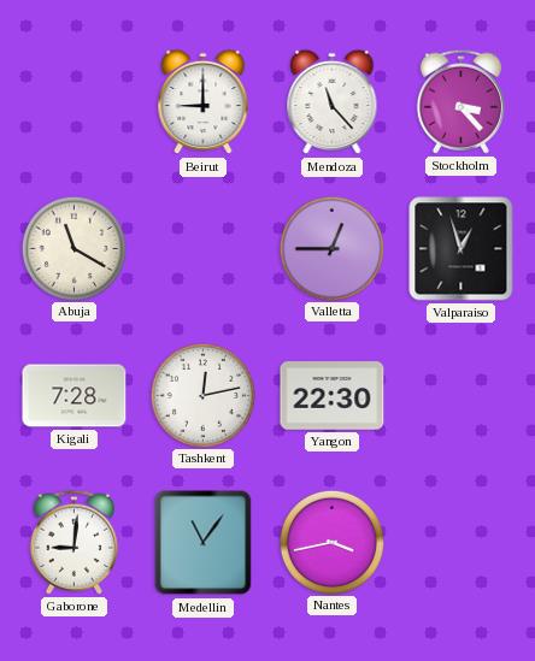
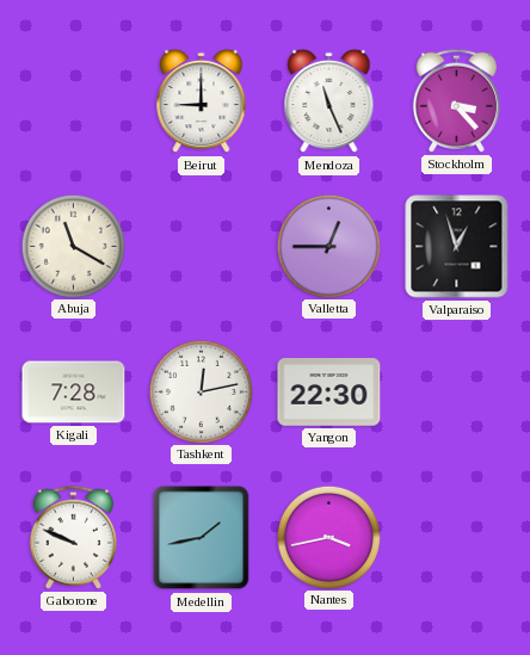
Mendoza: 11:23 -> 11:26 (329, 101)
Gaborone: 9:01 -> 9:49 (73, 537)
Medellin: 11:06 -> 1:43 (202, 538)
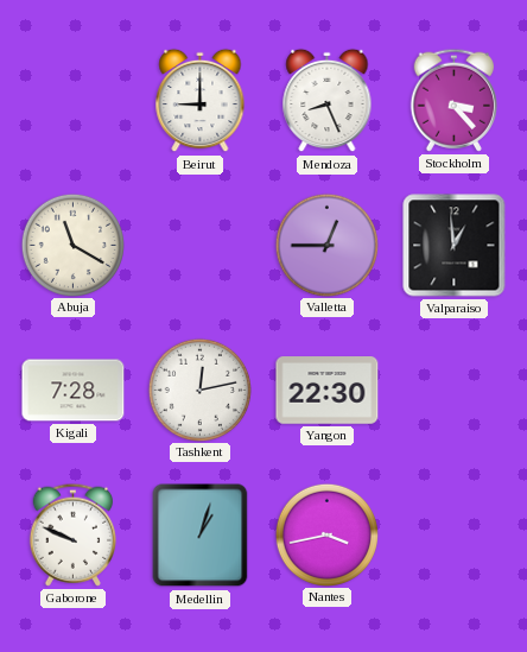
Mendoza: 11:26 -> 8:26 (328, 101)
Valparaiso: 12:57 -> 12:59 (455, 246)
Medellin: 1:43 -> 1:03 (201, 536)
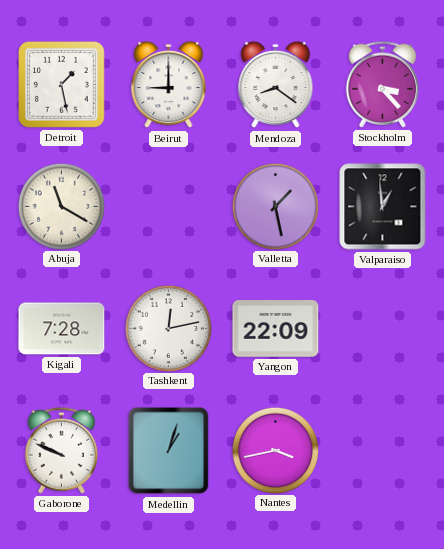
Detroit: none -> 1:28 (62, 85)
Mendoza: 8:26 -> 8:21 (276, 85)
Valletta: 12:45 -> 1:28 (275, 206)
Yangon: 22:30 -> 22:09 (276, 329)
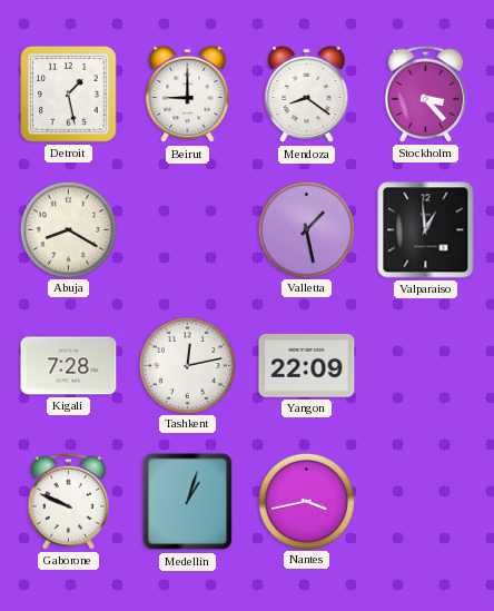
Abuja: 11:20 -> 8:20 (68, 229)
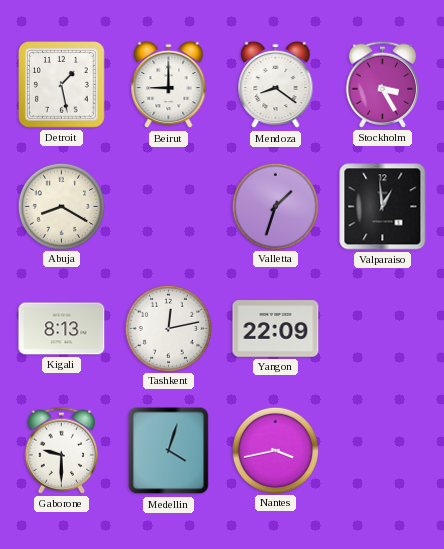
Stockholm: 3:23 -> 3:25 (382, 84)
Valletta: 1:28 -> 1:33 (275, 206)
Kigali: 7:28 -> 8:13 (62, 329)
Gaborone: 9:49 -> 9:30 (61, 450)
Medellin: 1:03 -> 4:03 (169, 451)
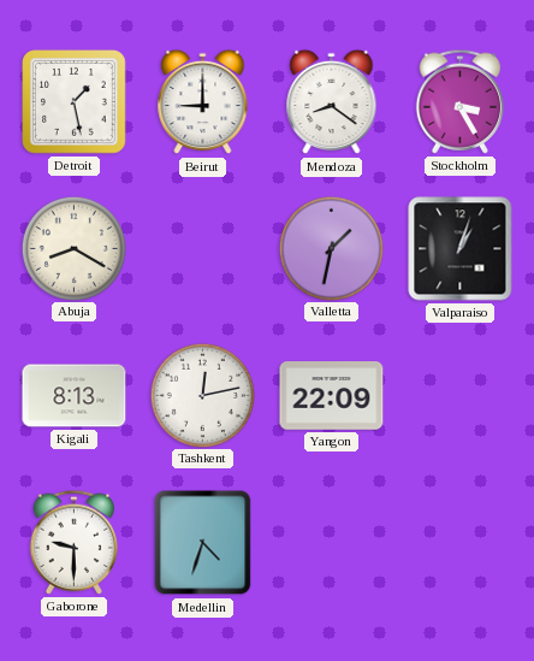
Valletta: 1:33 -> 1:32 (331, 248)
Valparaiso: 12:59 -> 1:03 (461, 249)
Medellin: 4:03 -> 4:33 (203, 543)
Nantes: 3:43 -> none (275, 450)
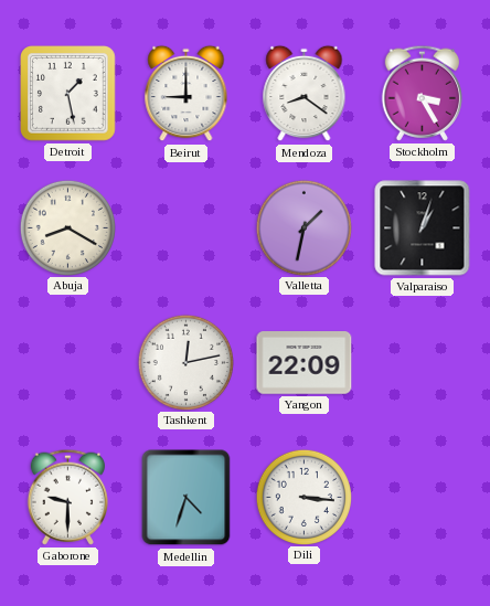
Kigali: 8:13 -> none (75, 396)
Dili: none -> 3:16 (303, 497)
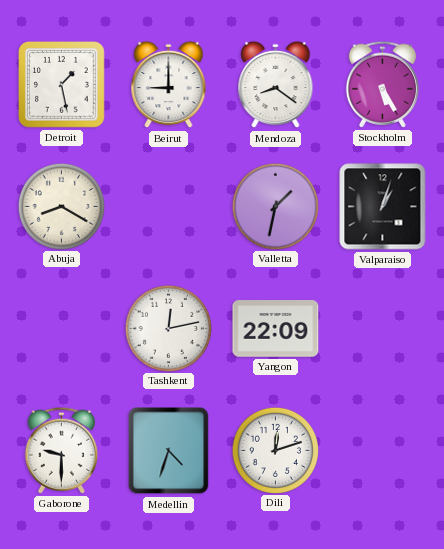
Stockholm: 3:25 -> 5:25 (382, 84)
Dili: 3:16 -> 12:12 (275, 450)
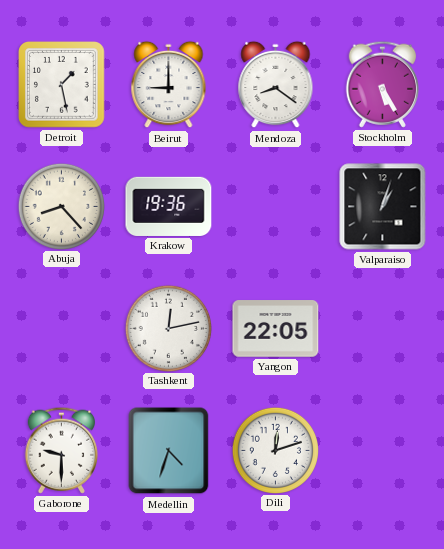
Abuja: 8:20 -> 8:23 (61, 206)
Krakow: none -> 19:36 (169, 206)
Valletta: 1:32 -> none (275, 206)
Yangon: 22:09 -> 22:05 (276, 329)
